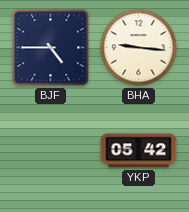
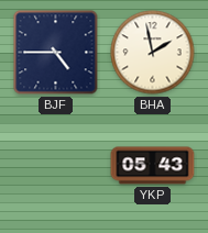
BHA: 9:16 -> 1:58 (153, 53)
YKP: 05:42 -> 05:43 (153, 166)
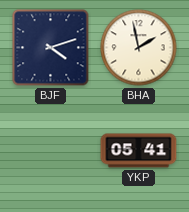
BJF: 4:45 -> 4:12 (51, 48)
YKP: 05:43 -> 05:41 (139, 151)
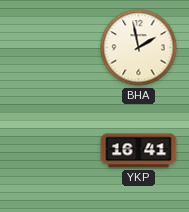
BJF: 4:12 -> none (51, 48)
YKP: 05:41 -> 16:41 (139, 151)
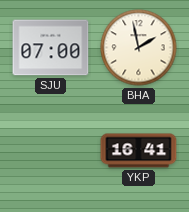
SJU: none -> 07:00 (51, 48)
